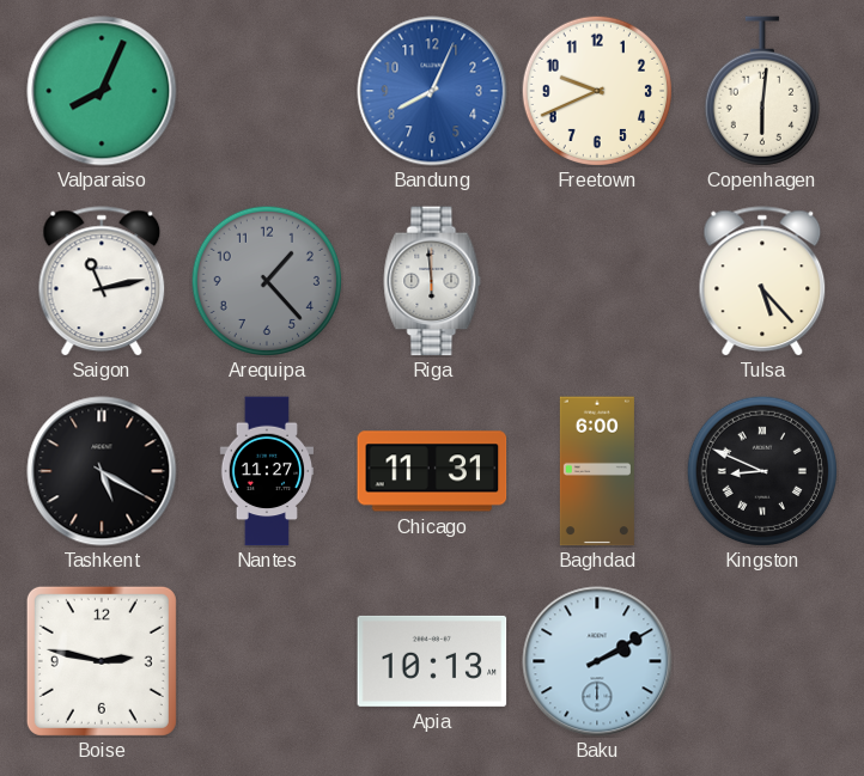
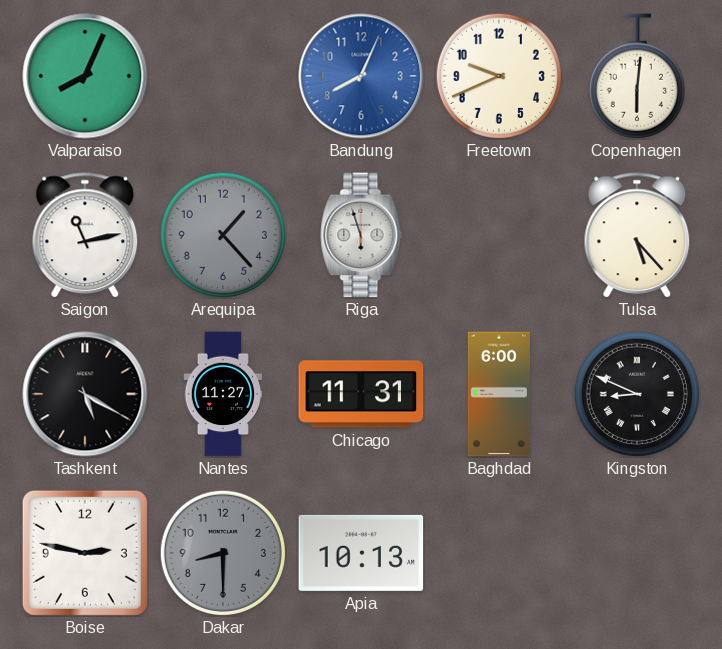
Riga: 5:59 -> 5:57 (361, 235)
Dakar: none -> 8:30 (223, 553)
Baku: 2:10 -> none (597, 661)
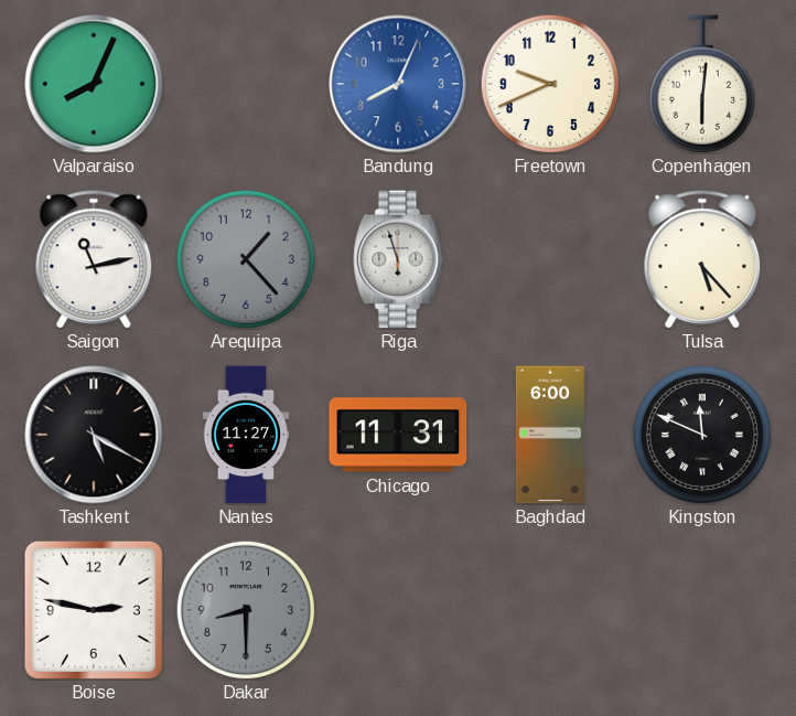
Kingston: 8:49 -> 11:49 (702, 435)
Apia: 10:13 -> none (361, 553)
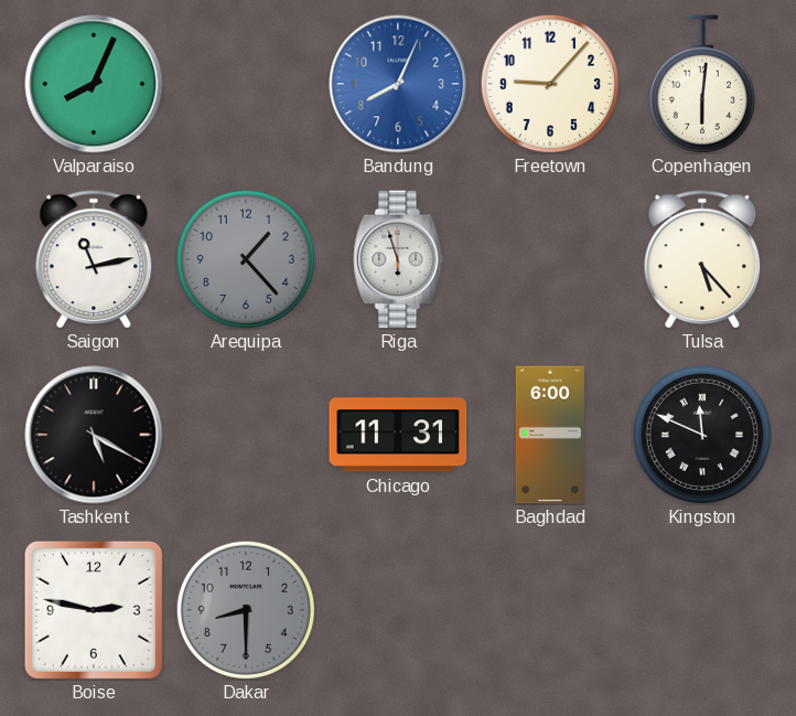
Freetown: 9:41 -> 9:07 (550, 84)
Nantes: 11:27 -> none (246, 435)
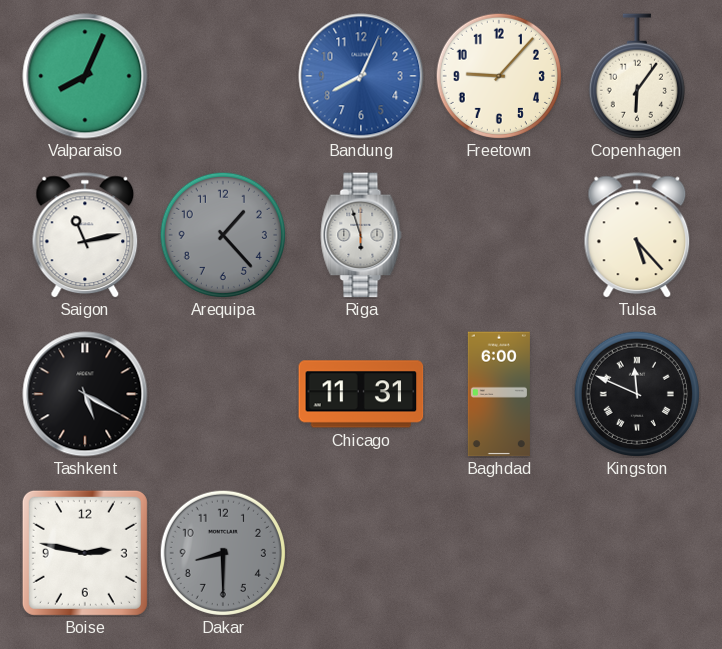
Copenhagen: 6:01 -> 6:06 (637, 76)
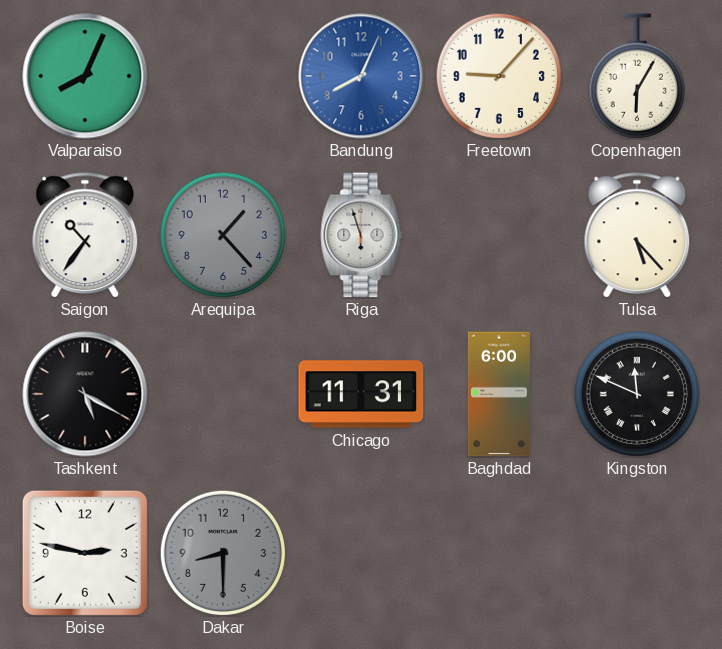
Copenhagen: 6:06 -> 6:05 (637, 76)
Saigon: 11:13 -> 10:36 (85, 235)
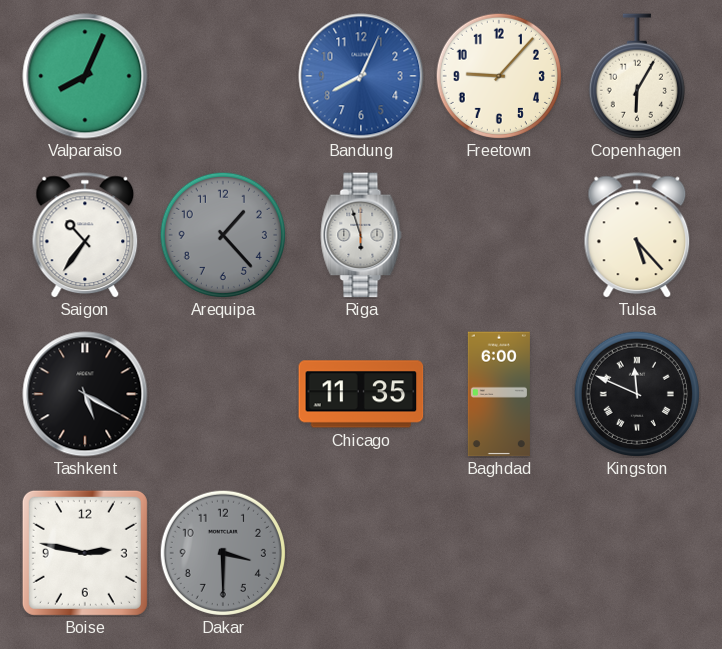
Chicago: 11:31 -> 11:35 (361, 394)
Dakar: 8:30 -> 3:30 (223, 553)
